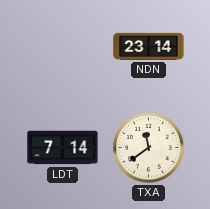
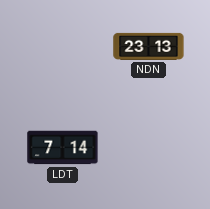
NDN: 23:14 -> 23:13 (149, 46)
TXA: 11:39 -> none (149, 148)
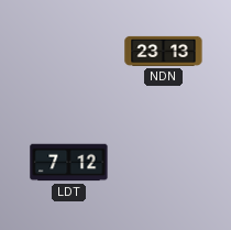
LDT: 7:14 -> 7:12 (69, 163)
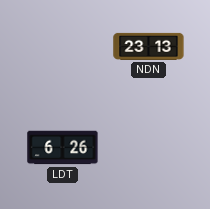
LDT: 7:12 -> 6:26 (63, 148)
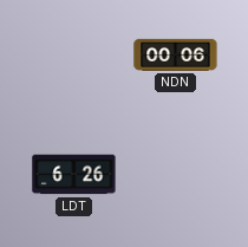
NDN: 23:13 -> 00:06 (176, 54)
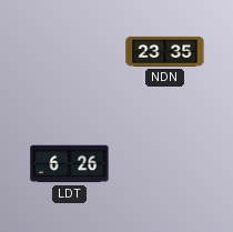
NDN: 00:06 -> 23:35 (165, 51)
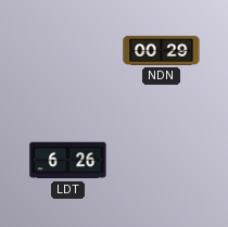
NDN: 23:35 -> 00:29 (162, 50)
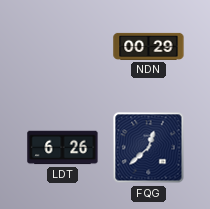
FQG: none -> 12:38 (149, 148)
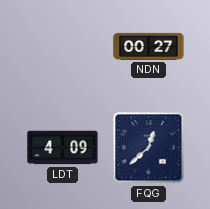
NDN: 00:29 -> 00:27 (149, 46)
LDT: 6:26 -> 4:09 (63, 148)
